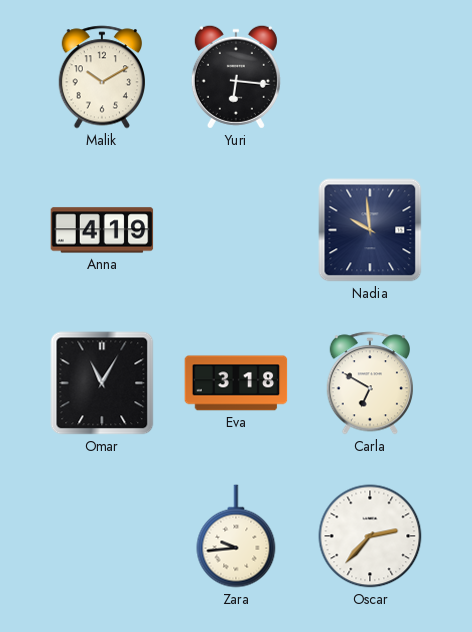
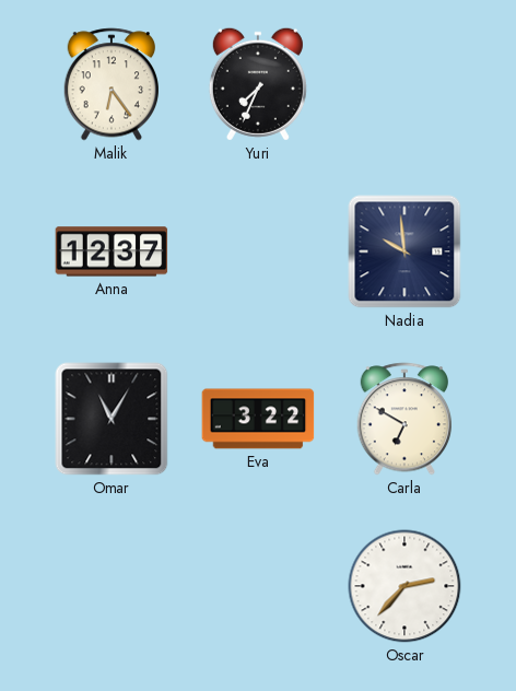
Malik: 10:10 -> 6:24 (110, 84)
Yuri: 6:16 -> 7:34 (258, 84)
Anna: 4:19 -> 12:37 (112, 251)
Eva: 3:18 -> 3:22 (258, 419)
Zara: 9:44 -> none (236, 536)
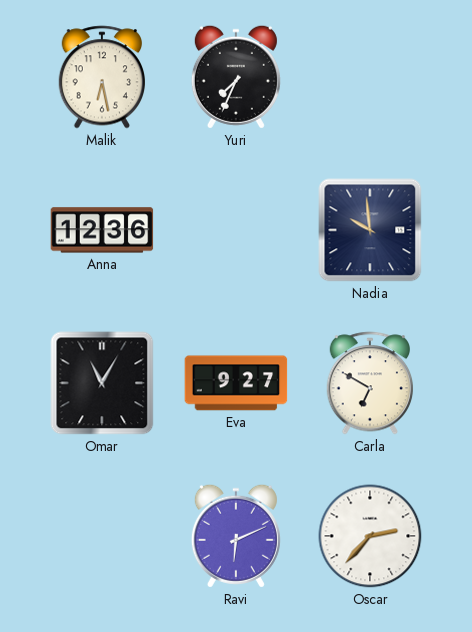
Malik: 6:24 -> 6:28 (101, 77)
Anna: 12:37 -> 12:36 (102, 230)
Eva: 3:22 -> 9:27 (236, 383)
Ravi: none -> 6:11 (236, 536)
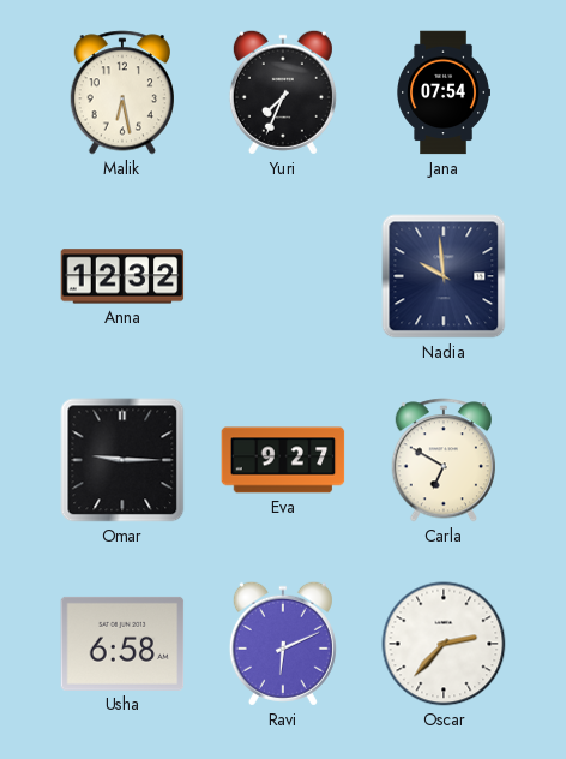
Jana: none -> 07:54 (442, 92)
Anna: 12:36 -> 12:32 (122, 276)
Omar: 11:05 -> 9:15 (122, 460)
Usha: none -> 6:58 (122, 644)
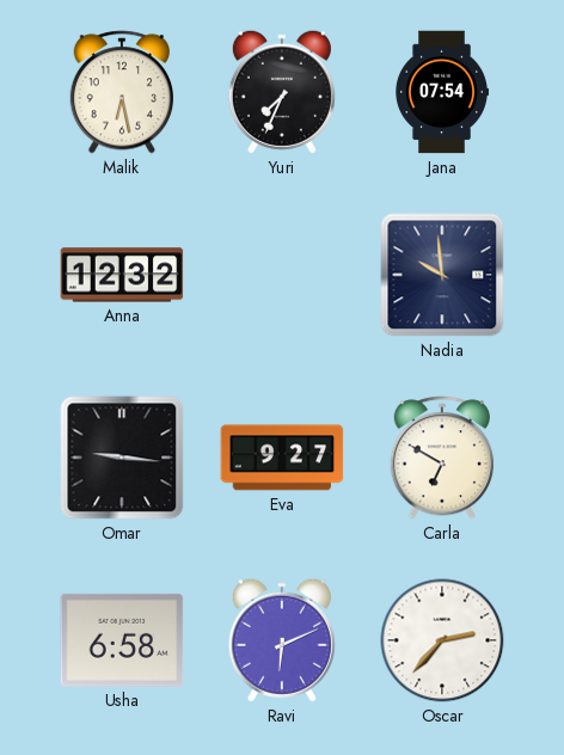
Omar: 9:15 -> 9:16 (122, 458)
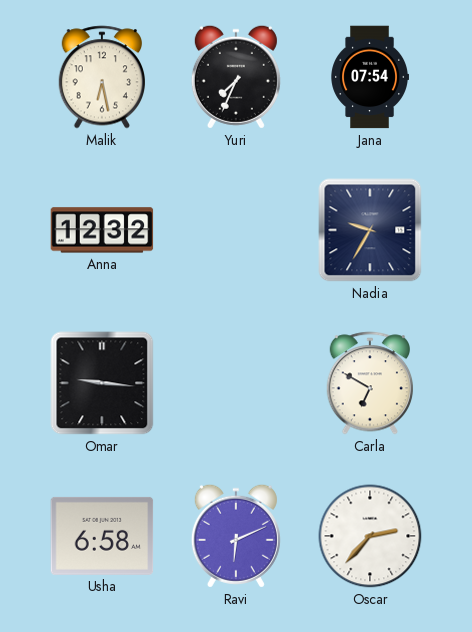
Nadia: 9:59 -> 9:35 (370, 230)
Eva: 9:27 -> none (282, 458)
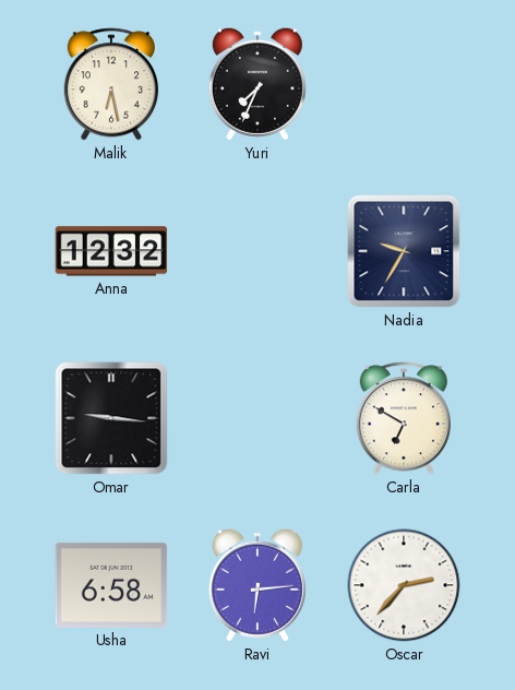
Jana: 07:54 -> none (369, 77)
Ravi: 6:11 -> 6:14 (257, 585)
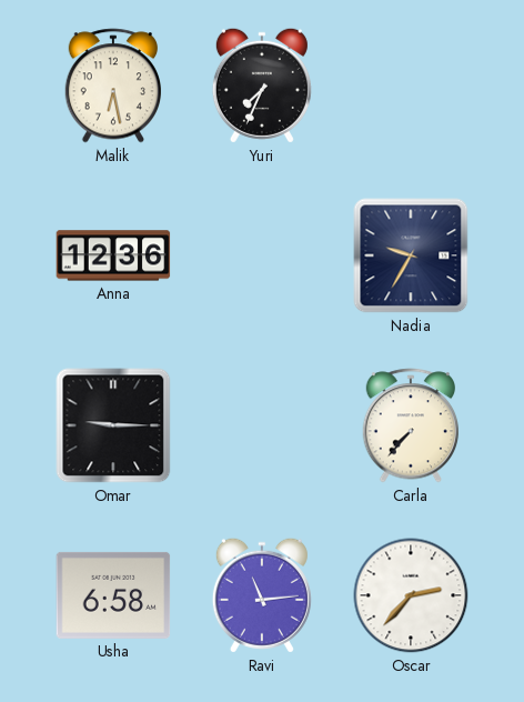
Anna: 12:32 -> 12:36 (113, 255)
Omar: 9:16 -> 9:15 (113, 425)
Carla: 6:50 -> 7:37 (410, 425)
Ravi: 6:14 -> 11:14 (262, 595)
